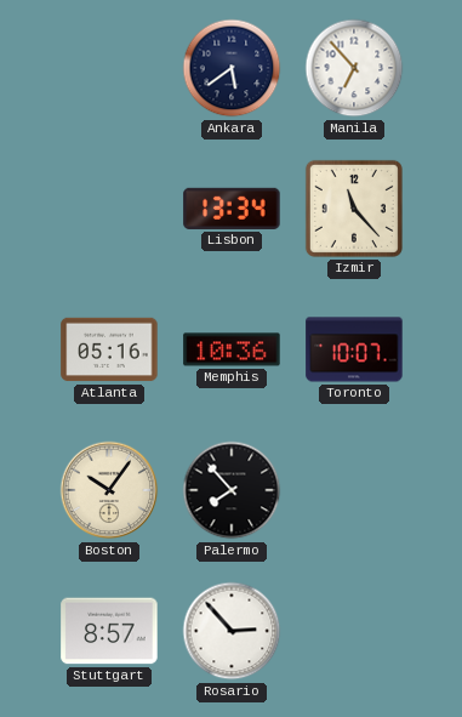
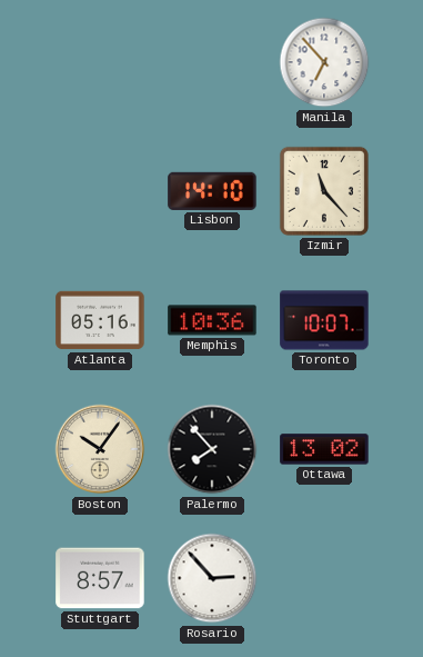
Ankara: 5:39 -> none (232, 68)
Lisbon: 13:34 -> 14:10 (212, 191)
Ottawa: none -> 13:02 (324, 449)
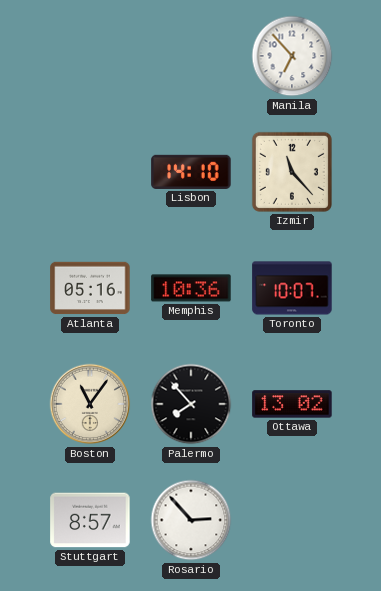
Boston: 10:06 -> 11:06 (90, 404)
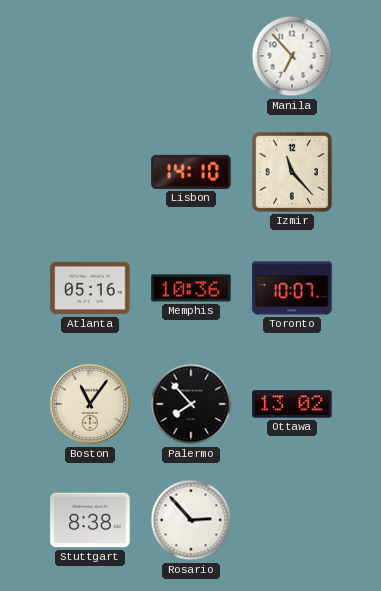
Stuttgart: 8:57 -> 8:38 (90, 520)
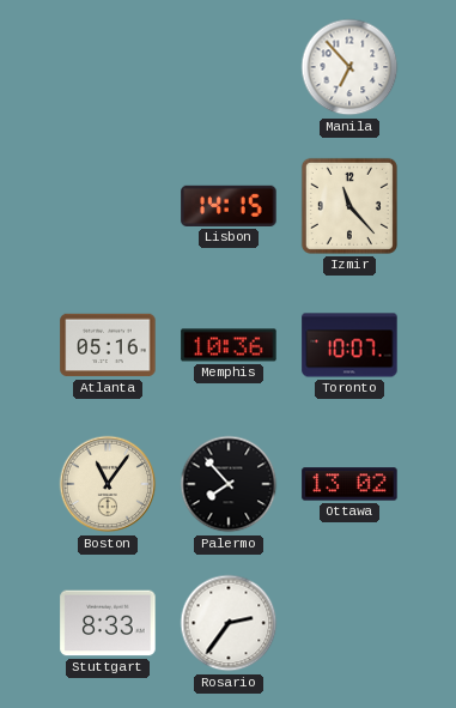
Lisbon: 14:10 -> 14:15 (229, 206)
Stuttgart: 8:38 -> 8:33 (108, 623)
Rosario: 2:53 -> 2:36 (229, 623)
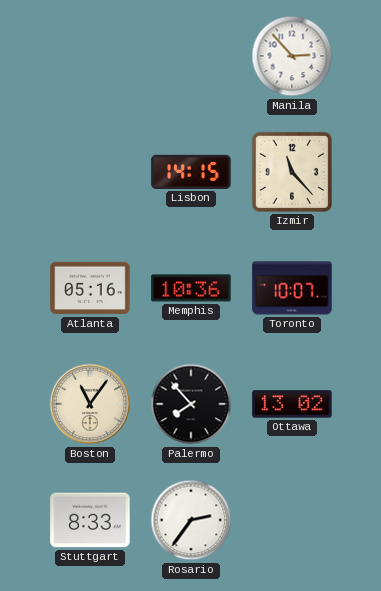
Manila: 6:53 -> 2:53 (292, 56)
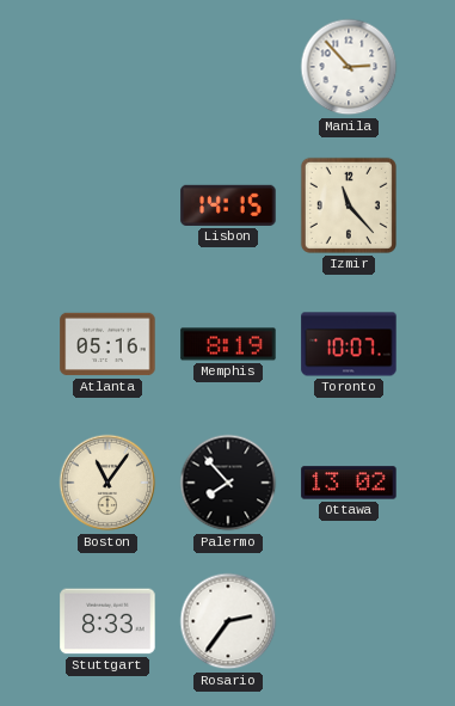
Memphis: 10:36 -> 8:19 (228, 344)
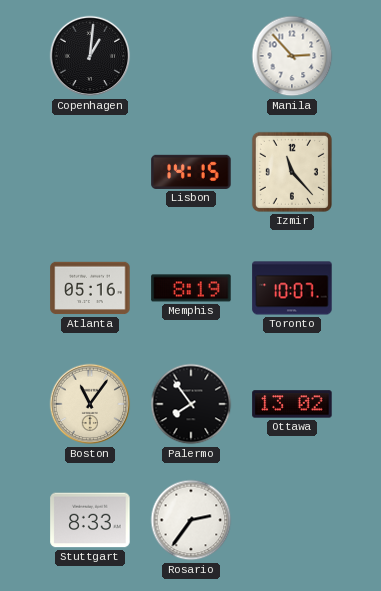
Copenhagen: none -> 1:01 (90, 56)
Palermo: 7:53 -> 7:54 (191, 404)
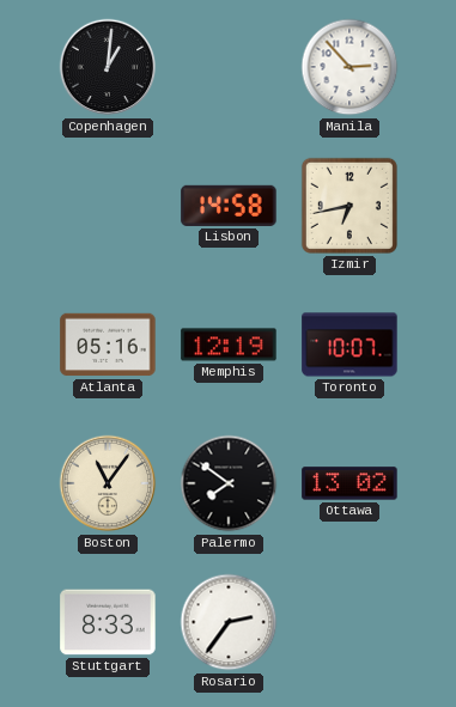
Lisbon: 14:15 -> 14:58 (229, 206)
Izmir: 11:23 -> 6:43 (349, 206)
Memphis: 8:19 -> 12:19 (229, 345)
Palermo: 7:54 -> 7:51 (229, 483)
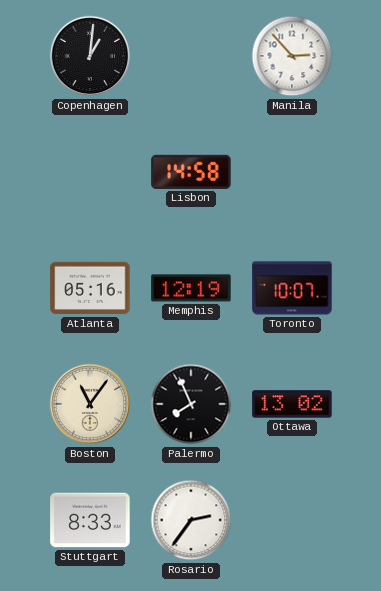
Izmir: 6:43 -> none (349, 206)
Palermo: 7:51 -> 7:56 (191, 404)
